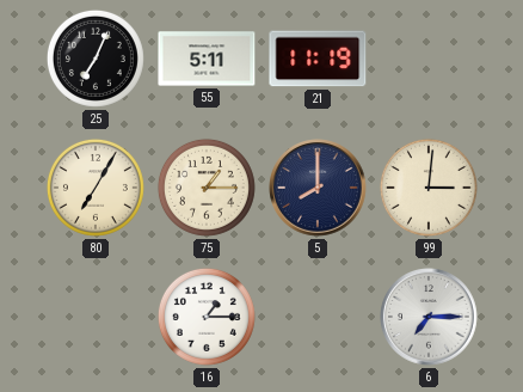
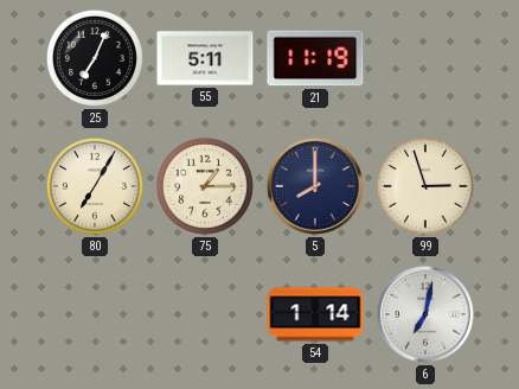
99: 3:01 -> 2:57 (425, 186)
16: 1:15 -> none (207, 317)
54: none -> 1:14 (315, 314)
6: 7:15 -> 7:02 (425, 314)
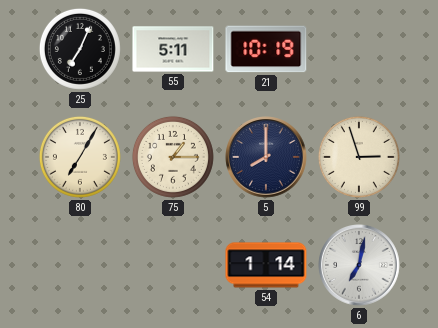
21: 11:19 -> 10:19 (266, 49)
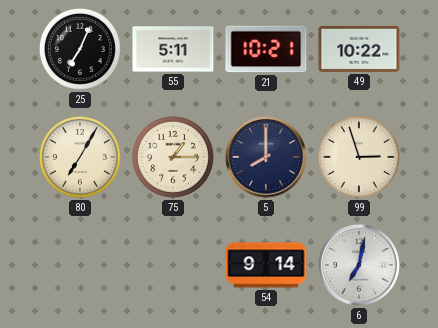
21: 10:19 -> 10:21 (266, 49)
49: none -> 10:22 (359, 49)
54: 1:14 -> 9:14 (266, 265)
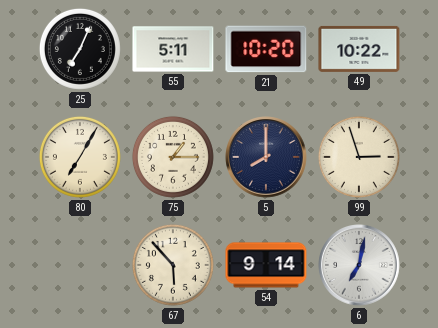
21: 10:21 -> 10:20 (266, 49)
67: none -> 5:53 (173, 265)
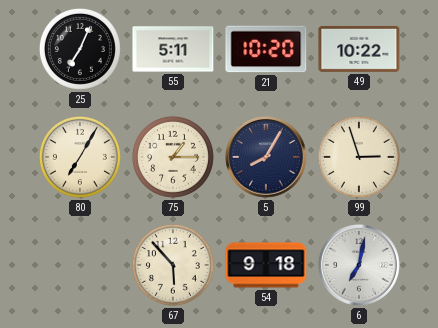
5: 8:00 -> 8:05 (266, 157)
54: 9:14 -> 9:18 (266, 265)
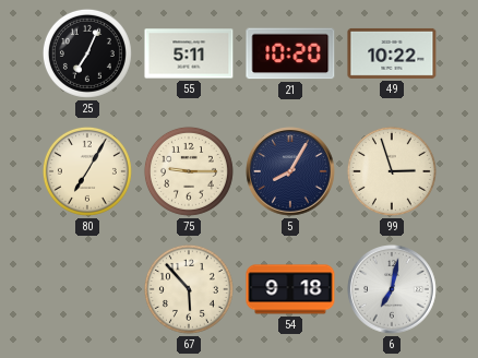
75: 1:15 -> 9:15 (189, 171)
